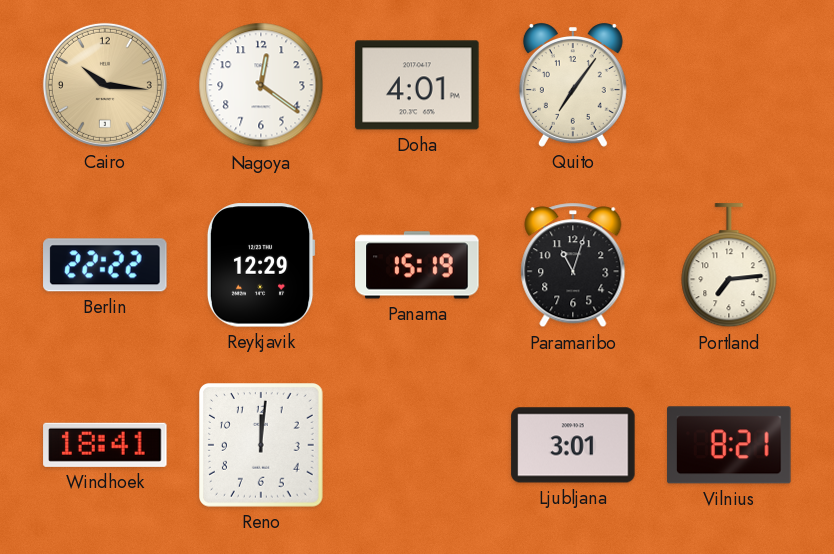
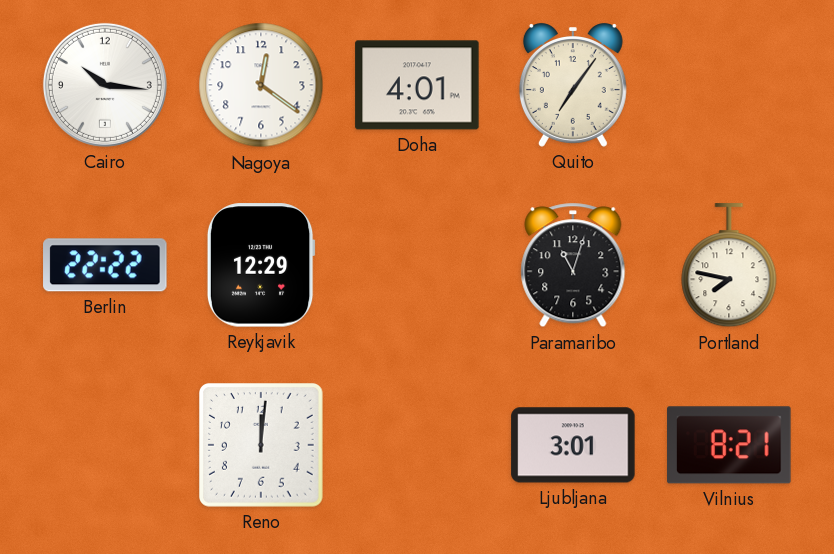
Cairo dial: champagne -> white (105, 85)
Panama: 15:19 -> none (417, 265)
Portland: 7:14 -> 7:47 (729, 266)
Windhoek: 18:41 -> none (105, 445)
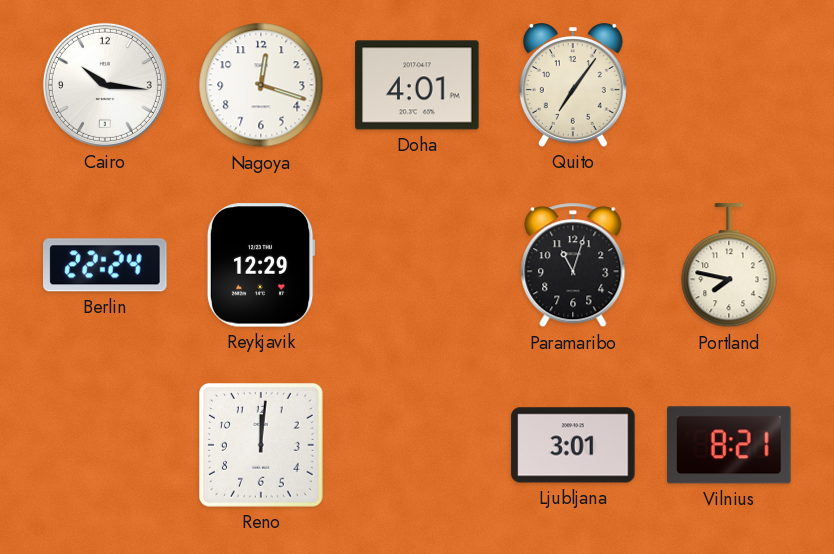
Nagoya: 12:21 -> 12:18 (261, 85)
Berlin: 22:22 -> 22:24 (105, 265)
